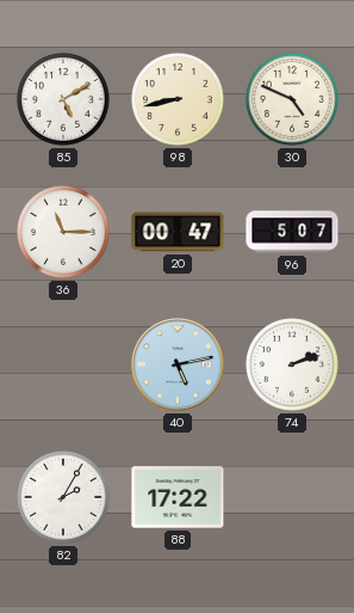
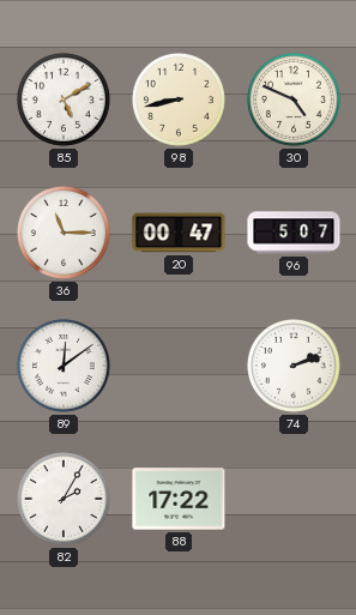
89: none -> 12:09 (64, 366)
40: 5:13 -> none (178, 364)
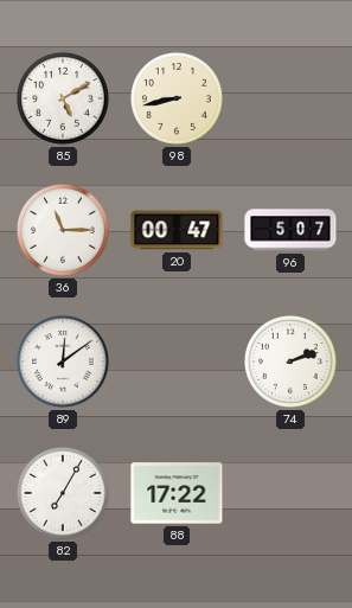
30: 4:49 -> none (294, 100)
82: 2:05 -> 7:05 (63, 493)
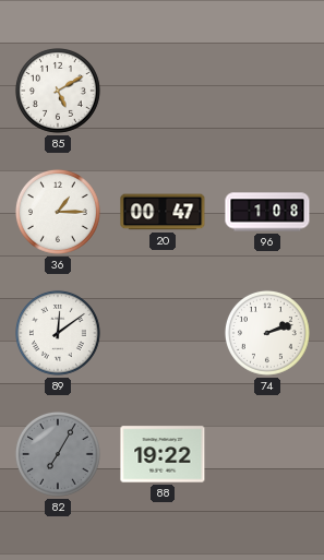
98: 8:43 -> none (177, 98)
36: 11:15 -> 1:15 (58, 212)
96: 5:07 -> 1:08 (267, 212)
82 dial: white -> grey (58, 454)
88: 17:22 -> 19:22 (163, 454)
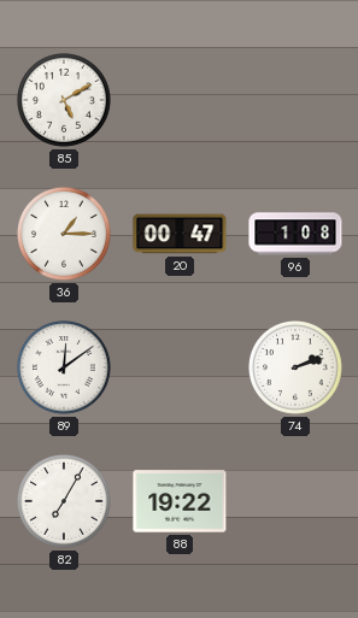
82 dial: grey -> white (64, 501)
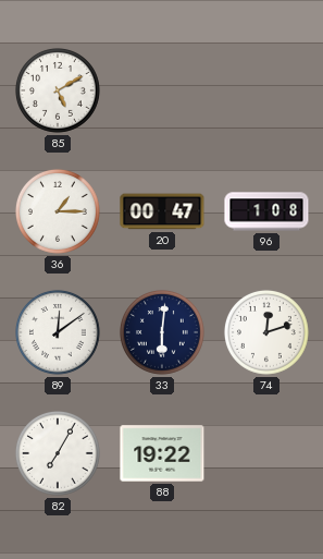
33: none -> 6:01 (162, 332)
74: 2:12 -> 12:12 (266, 332)
